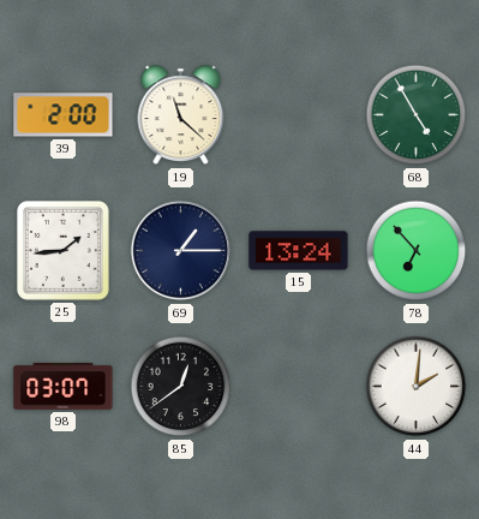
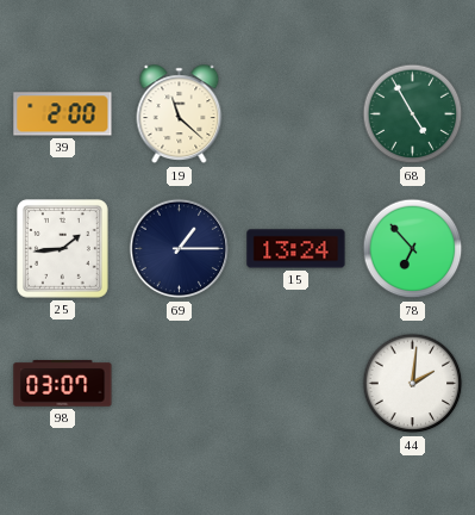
85: 12:39 -> none (181, 387)
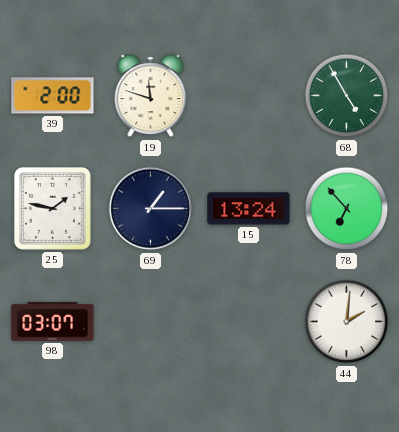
19: 11:22 -> 11:48 (151, 96)
25: 1:44 -> 1:47 (52, 208)
